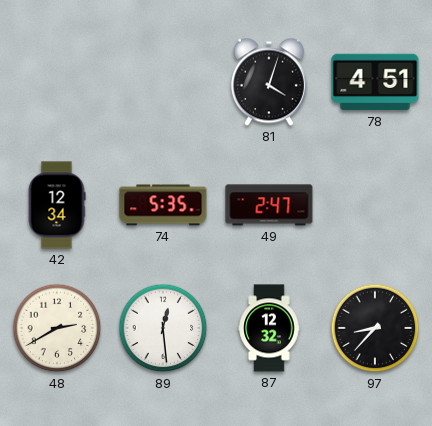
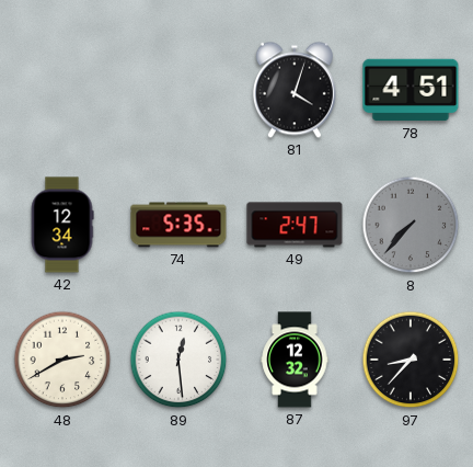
8: none -> 7:37 (411, 225)
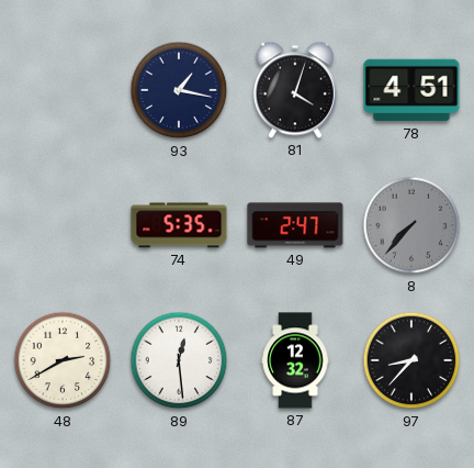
93: none -> 1:17 (179, 90)
42: 12:34 -> none (62, 225)
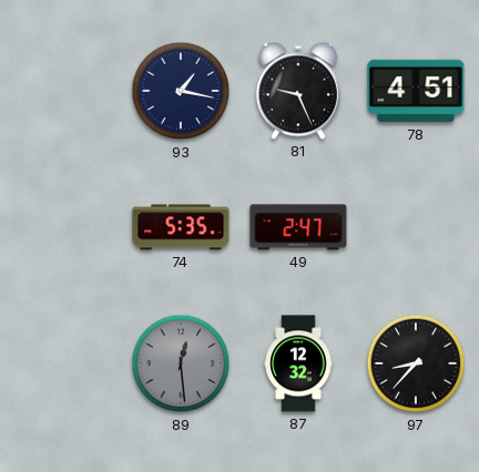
81: 4:03 -> 9:26 (298, 91)
8: 7:37 -> none (411, 225)
48: 2:40 -> none (63, 360)
89 dial: white -> grey (181, 363)
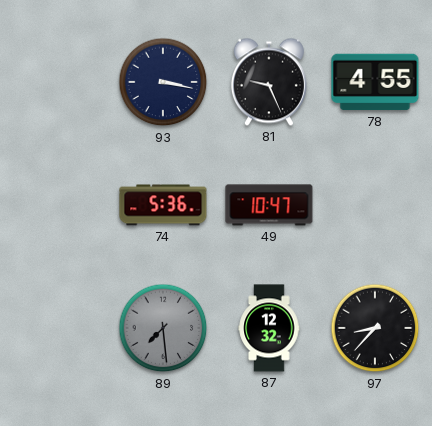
93: 1:17 -> 3:17 (163, 82)
78: 4:51 -> 4:55 (375, 82)
74: 5:35 -> 5:36 (163, 205)
49: 2:47 -> 10:47 (269, 205)
89: 12:29 -> 7:29 (163, 328)
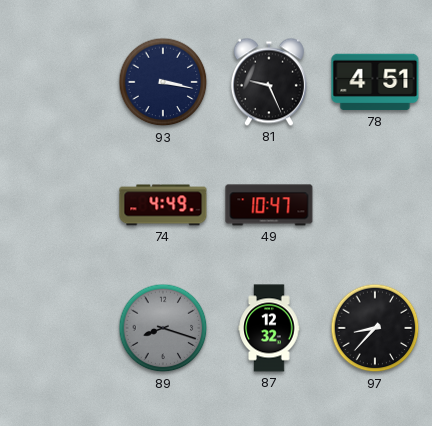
78: 4:55 -> 4:51 (375, 82)
74: 5:36 -> 4:49 (163, 205)
89: 7:29 -> 8:18 (163, 328)
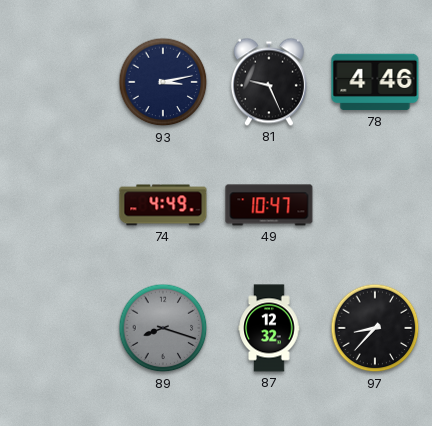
93: 3:17 -> 3:13 (163, 82)
78: 4:51 -> 4:46 (375, 82)
